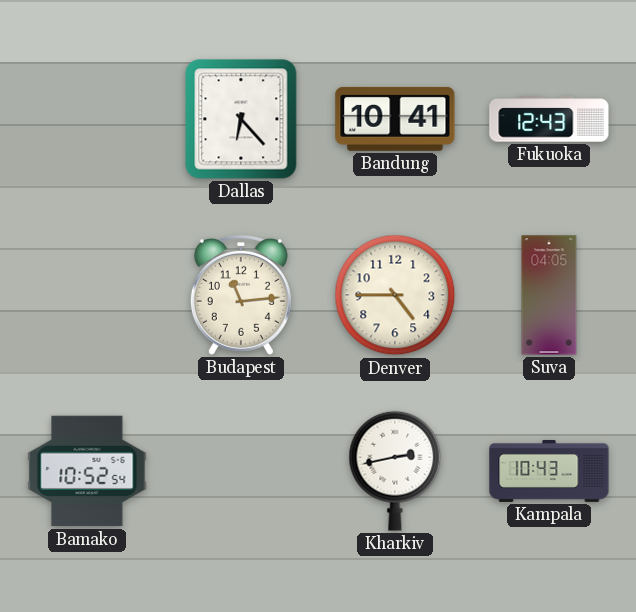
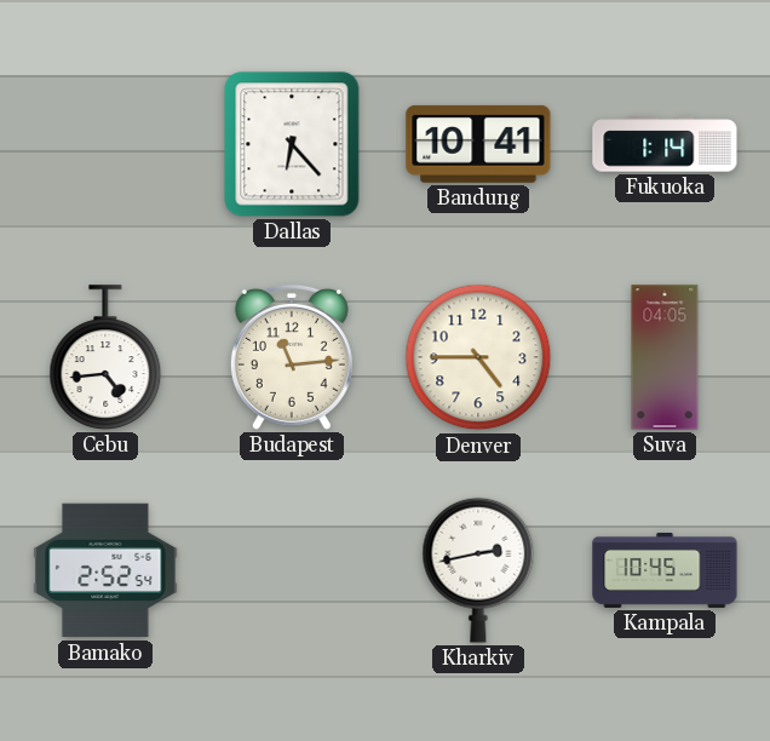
Fukuoka: 12:43 -> 1:14 (665, 144)
Cebu: none -> 4:44 (105, 357)
Bamako: 10:52 -> 2:52 (105, 570)
Kampala: 10:43 -> 10:45 (665, 570)
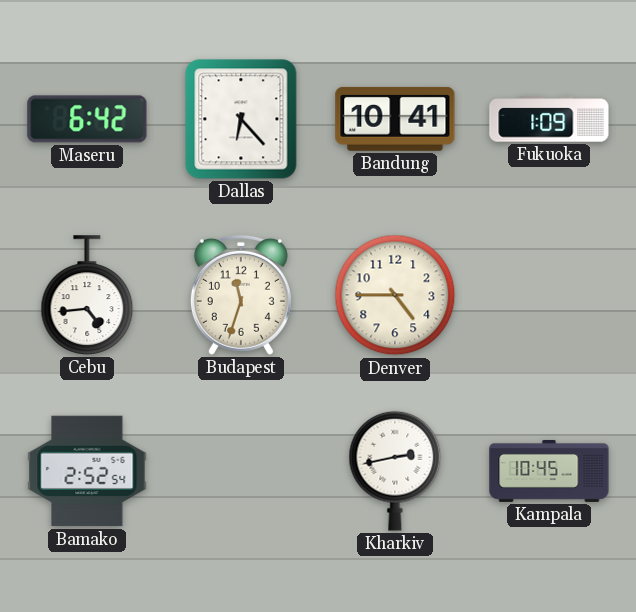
Maseru: none -> 6:42 (87, 119)
Fukuoka: 1:14 -> 1:09 (549, 119)
Budapest: 11:14 -> 11:33 (241, 295)
Suva: 04:05 -> none (665, 357)
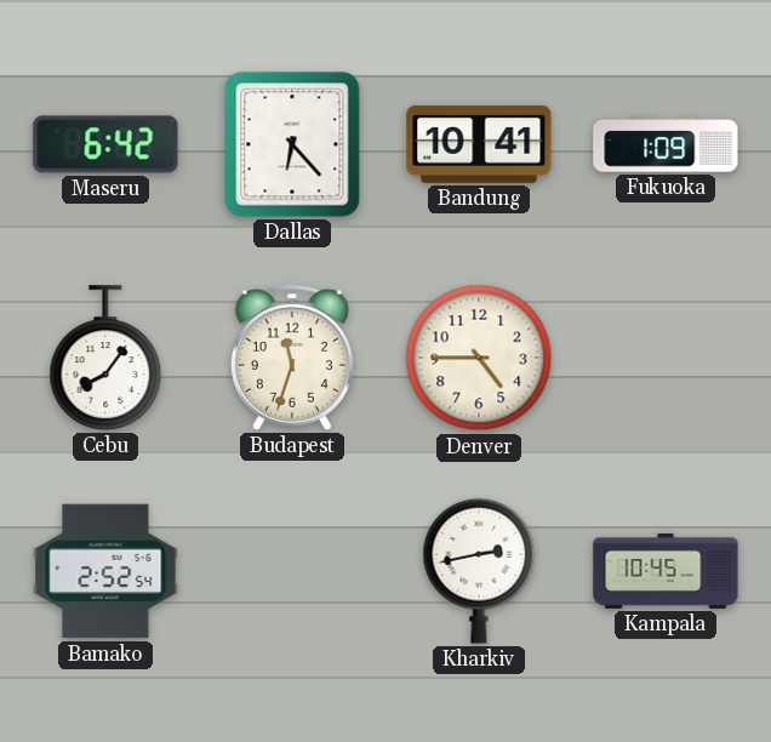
Cebu: 4:44 -> 8:06 (105, 358)
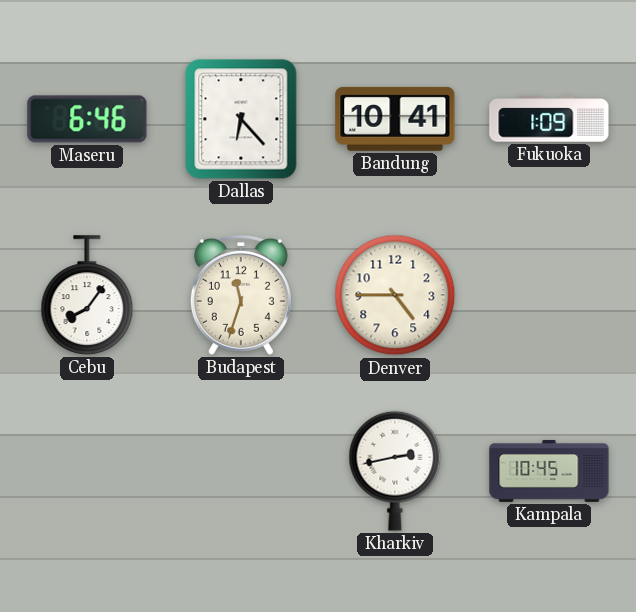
Maseru: 6:42 -> 6:46 (87, 119)
Bamako: 2:52 -> none (105, 571)
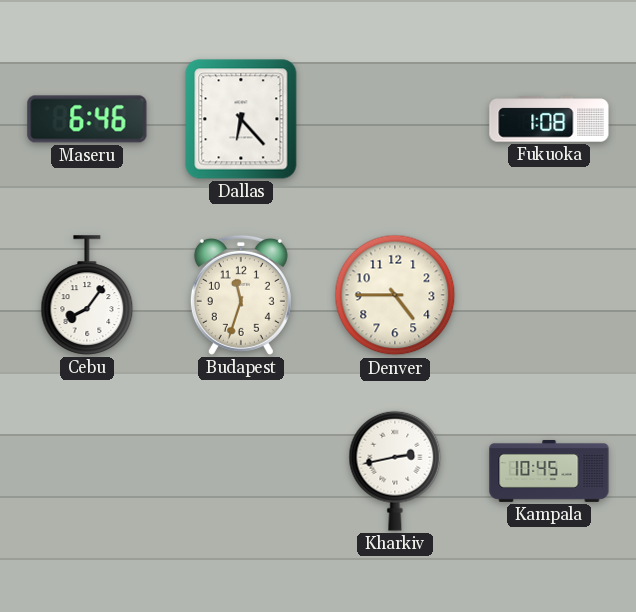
Bandung: 10:41 -> none (395, 119)
Fukuoka: 1:09 -> 1:08 (549, 119)
